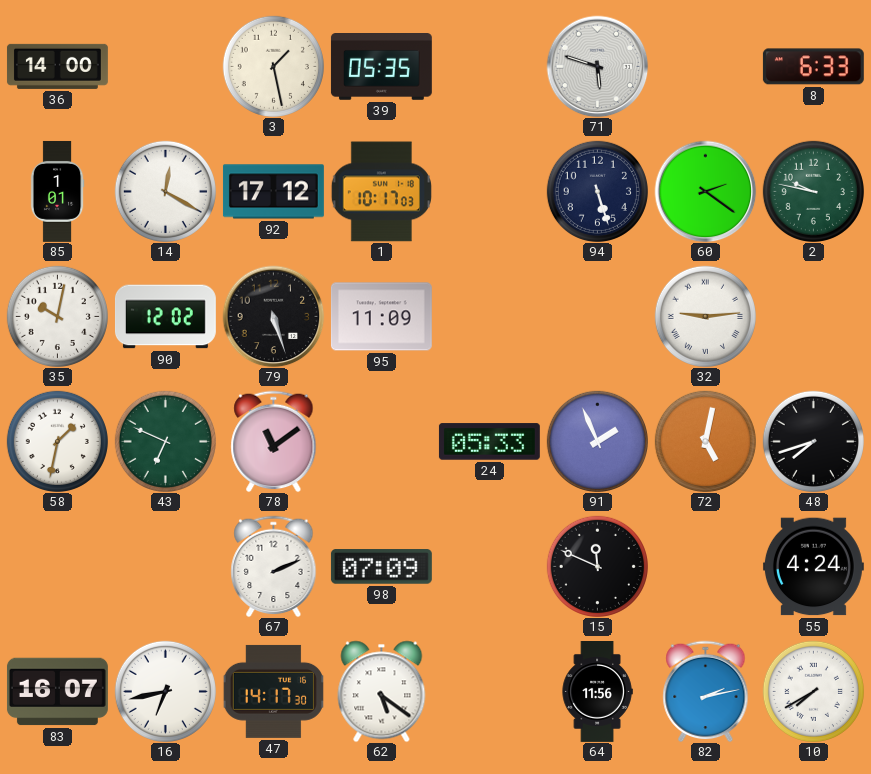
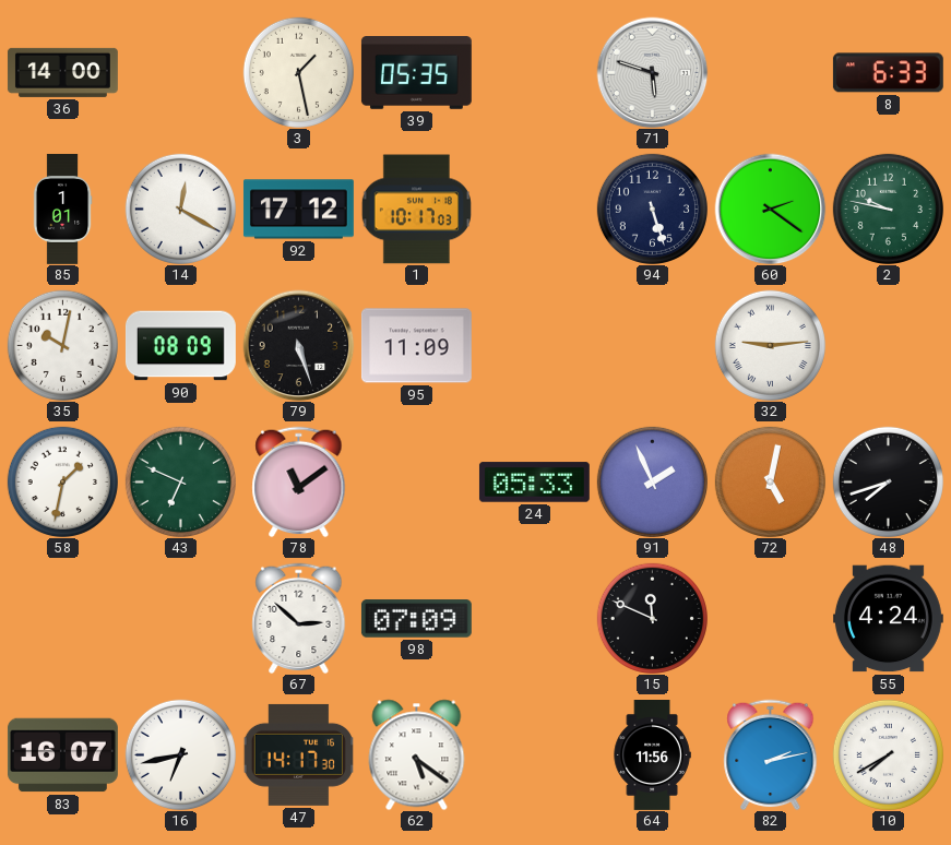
90: 12:02 -> 08:09 (180, 346)
67: 2:11 -> 2:52 (299, 618)
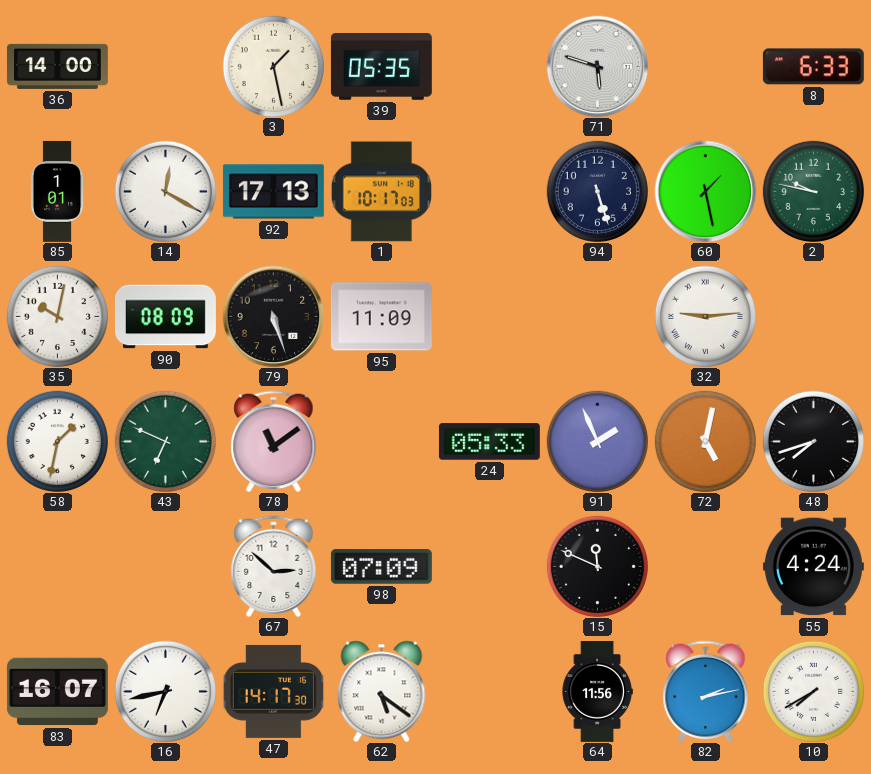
92: 17:12 -> 17:13 (273, 192)
60: 2:21 -> 1:28 (705, 191)
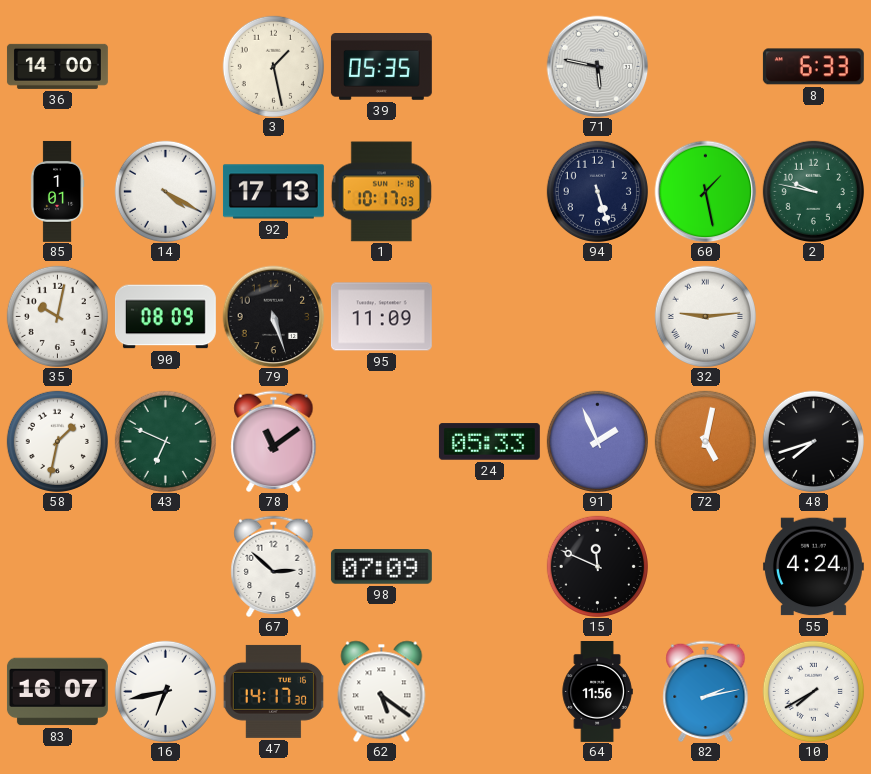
71: 5:48 -> 5:47 (597, 66)
14: 12:20 -> 4:20 (165, 191)
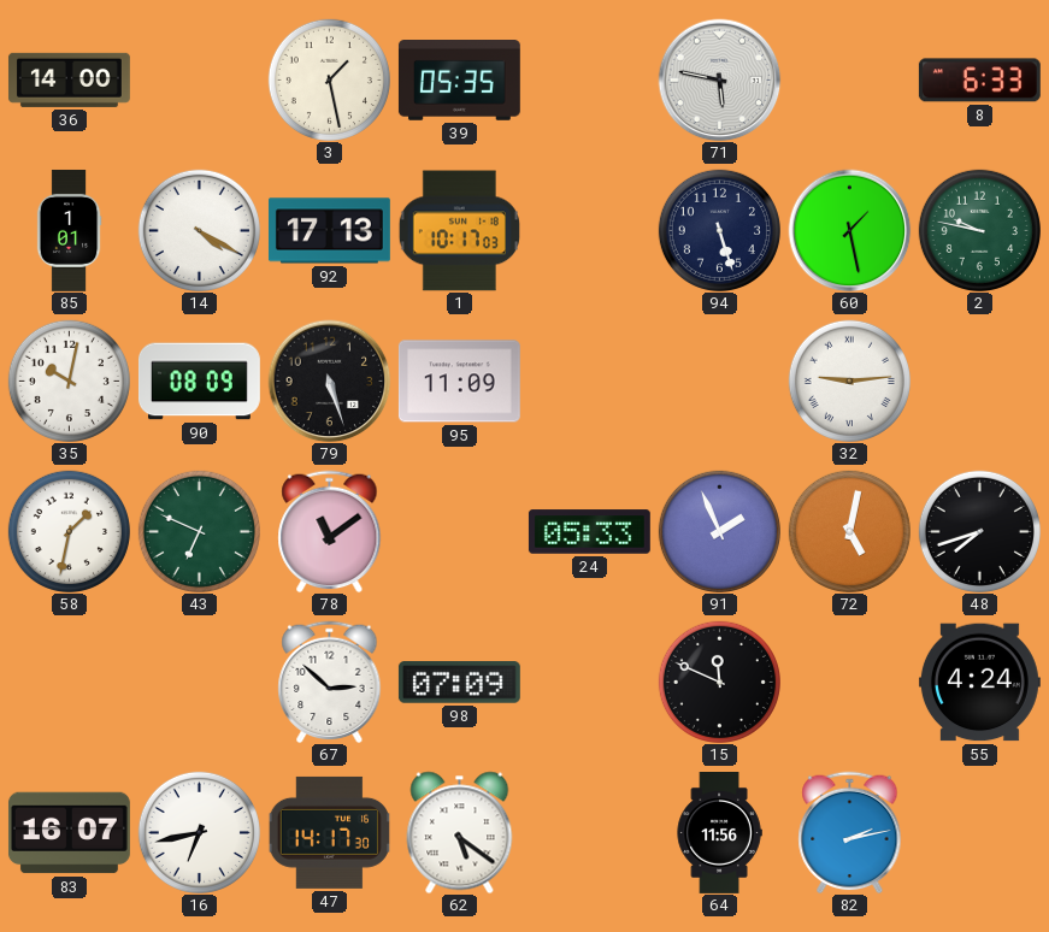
10: 7:40 -> none (813, 691)
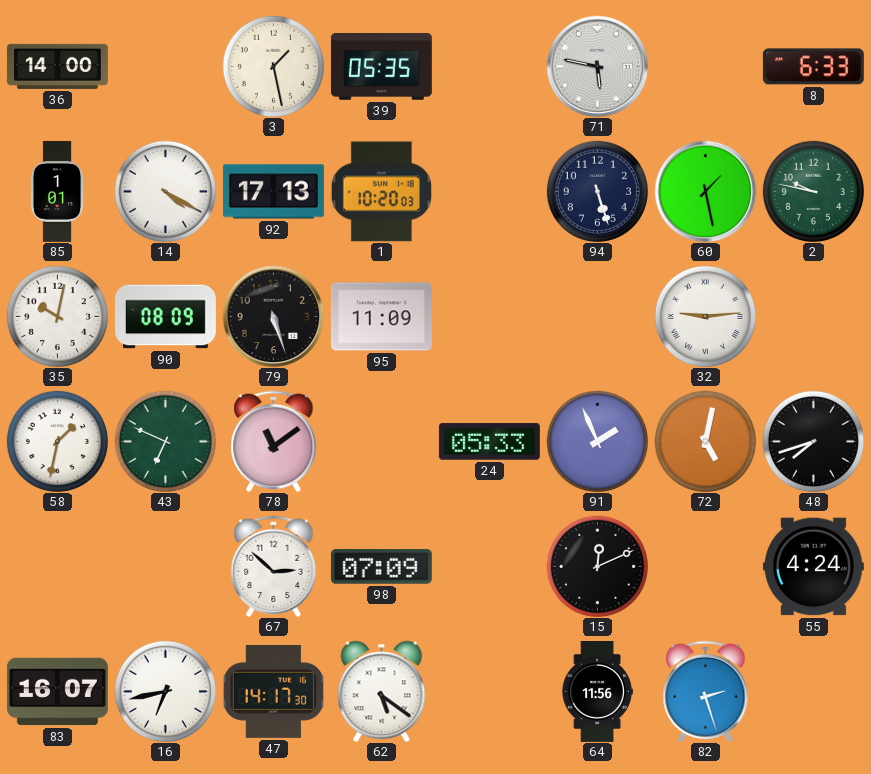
1: 10:17 -> 10:20 (381, 192)
15: 11:49 -> 12:11 (597, 566)
82: 2:13 -> 2:27 (706, 691)
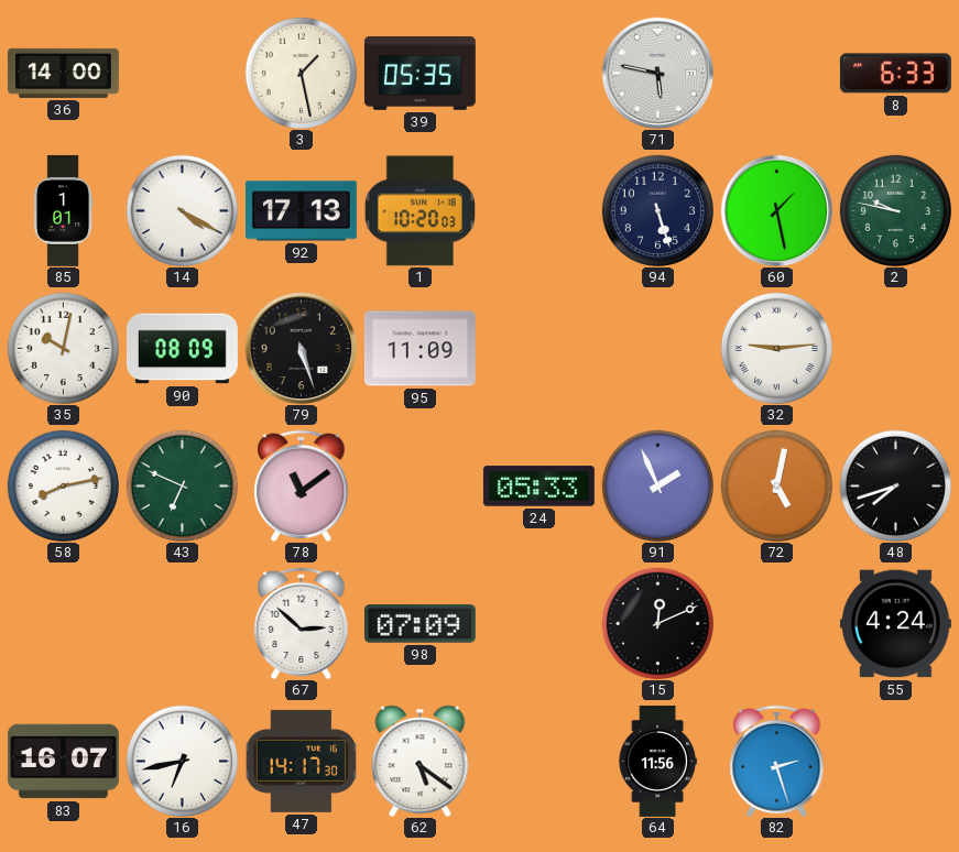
58: 1:32 -> 8:13 (63, 485)
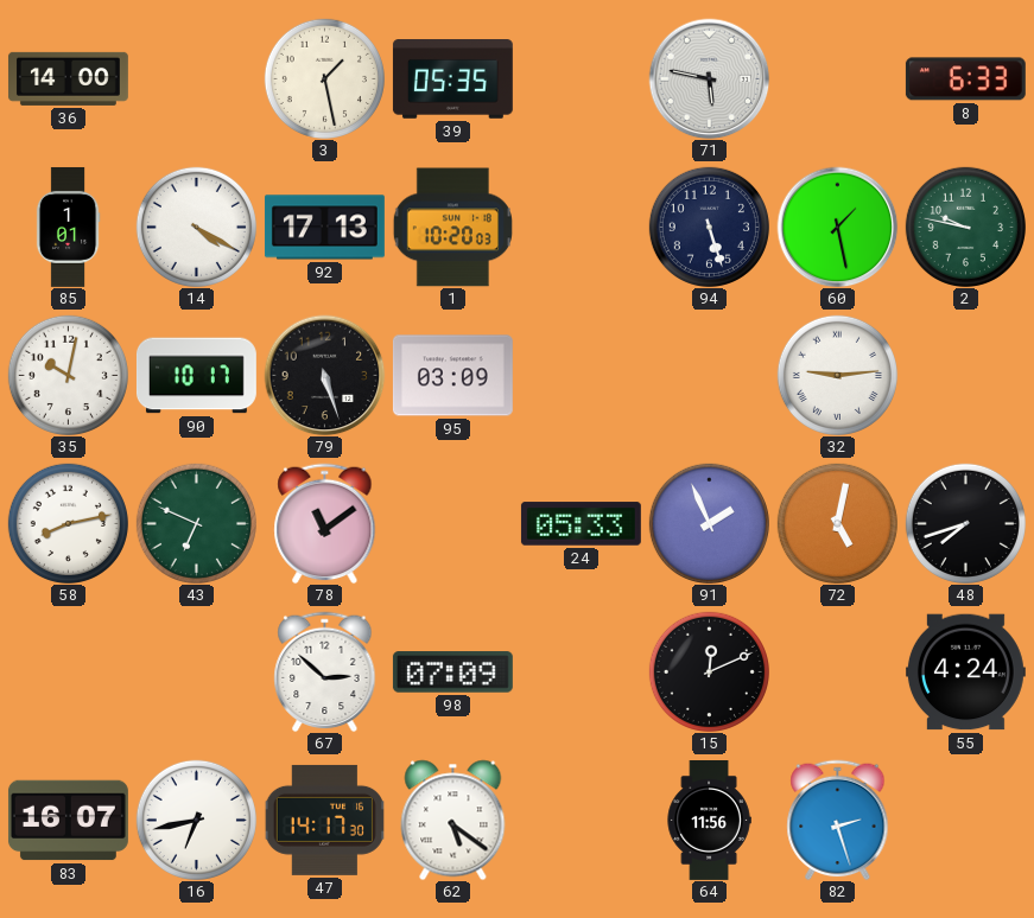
90: 08:09 -> 10:17 (196, 376)
95: 11:09 -> 03:09 (452, 376)
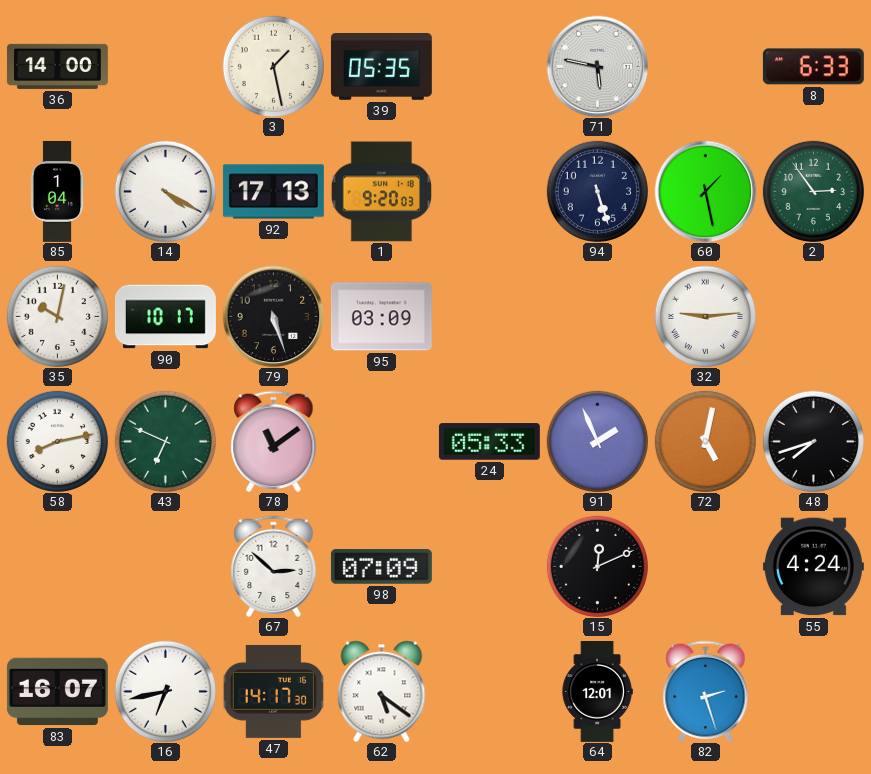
85: 1:01 -> 1:04 (57, 191)
1: 10:20 -> 9:20 (381, 192)
2: 9:47 -> 2:54 (813, 191)
64: 11:56 -> 12:01 (597, 692)
